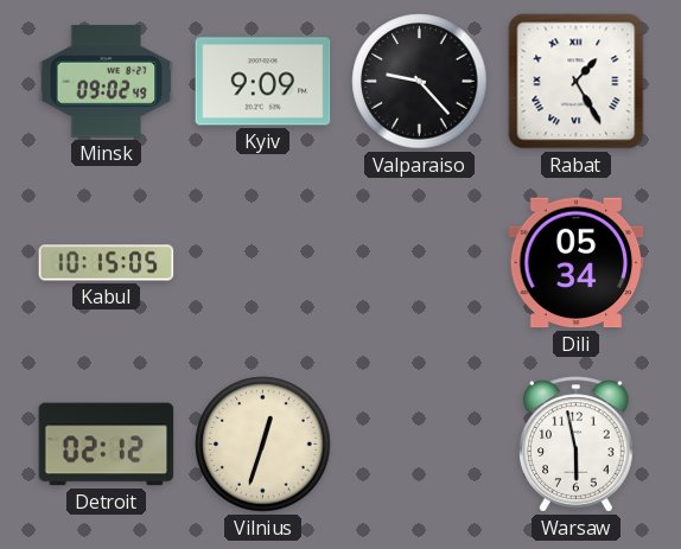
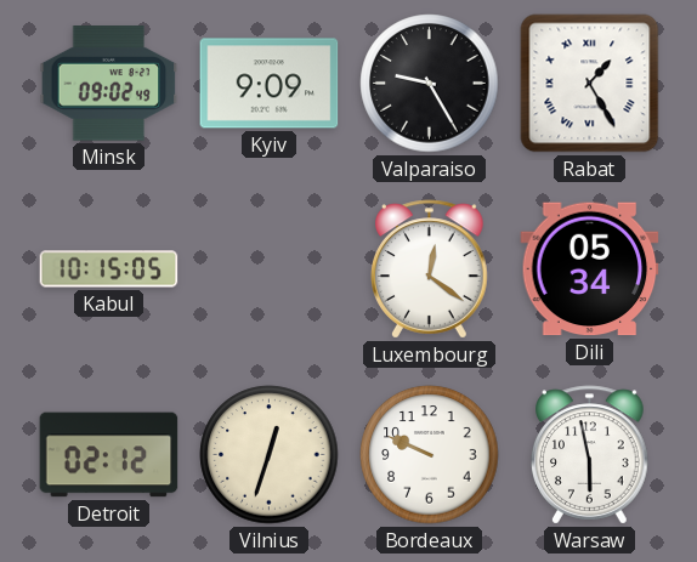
Valparaiso: 9:23 -> 9:25 (430, 84)
Luxembourg: none -> 12:21 (430, 269)
Bordeaux: none -> 9:49 (430, 455)
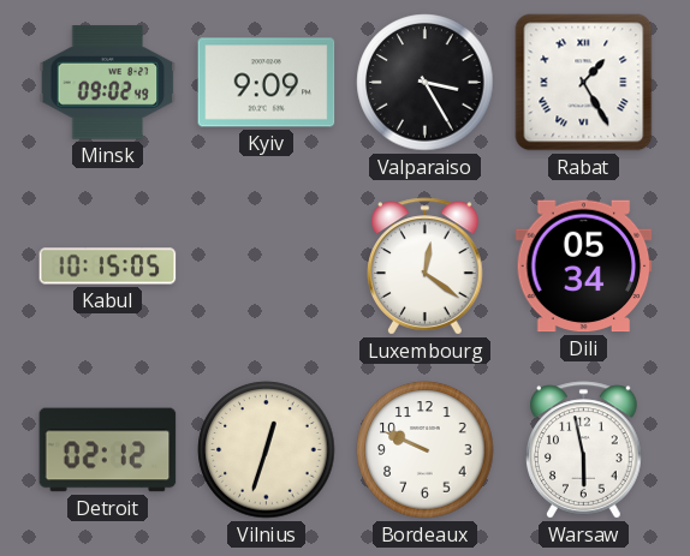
Valparaiso: 9:25 -> 3:25 (426, 83)
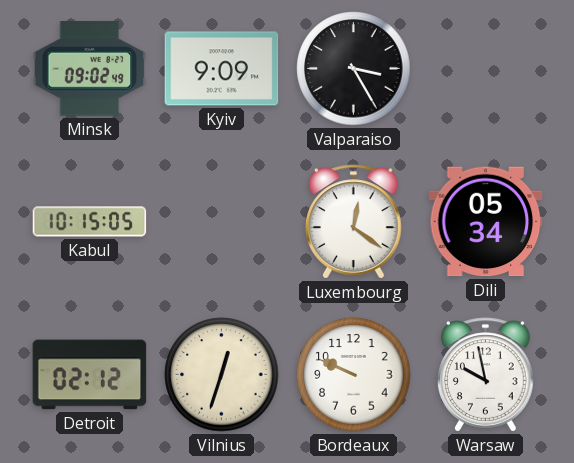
Rabat: 1:25 -> none (584, 83)
Warsaw: 5:58 -> 9:58 (486, 375)
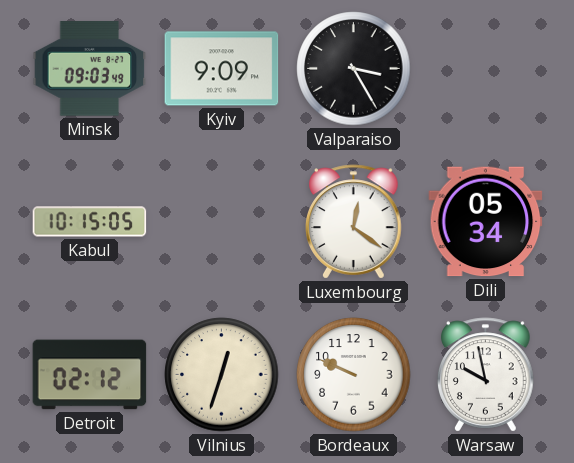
Minsk: 09:02 -> 09:03 (90, 69)
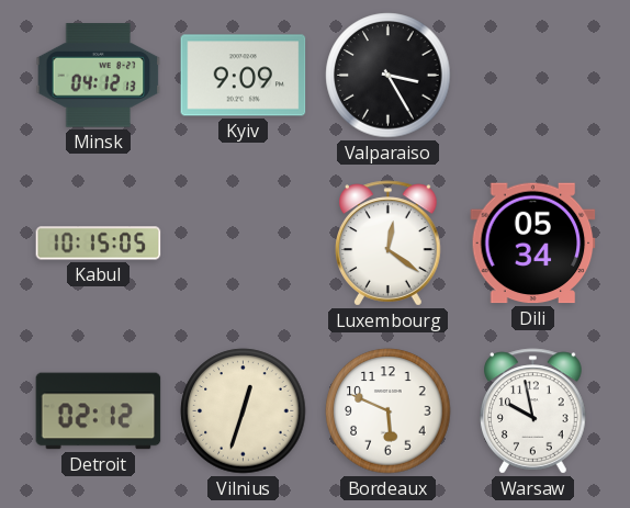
Minsk: 09:03 -> 04:12 (99, 76)
Bordeaux: 9:49 -> 5:49 (389, 411)
